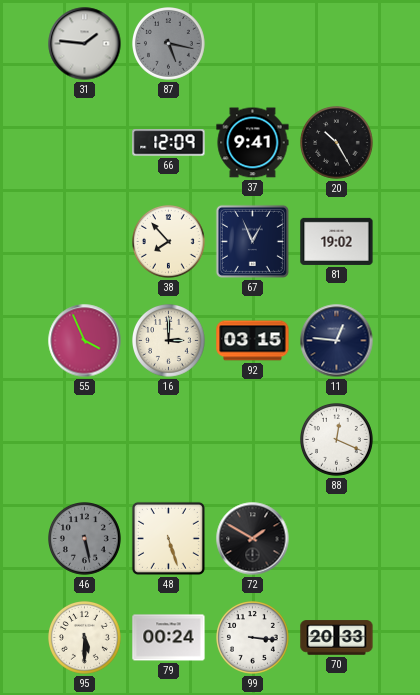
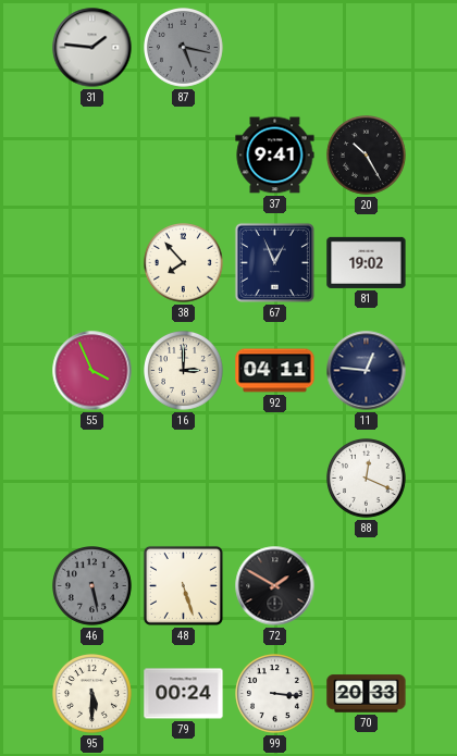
66: 12:09 -> none (169, 143)
92: 03:15 -> 04:11 (275, 371)
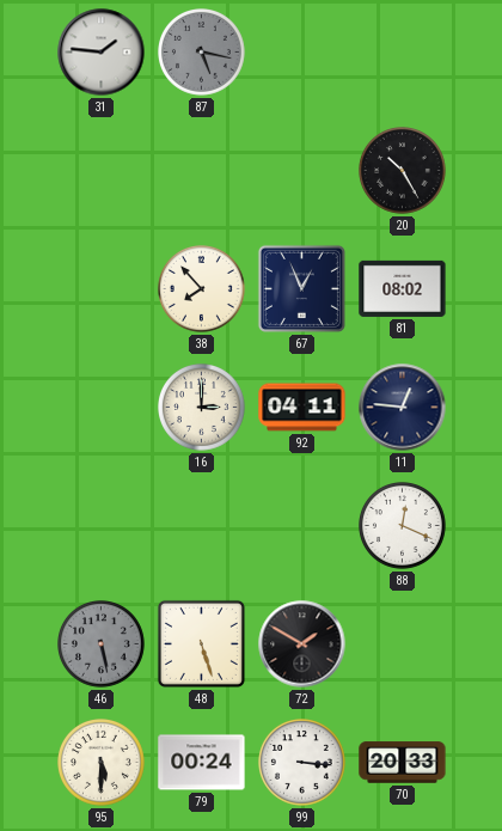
37: 9:41 -> none (275, 156)
81: 19:02 -> 08:02 (403, 288)
55: 3:56 -> none (92, 371)
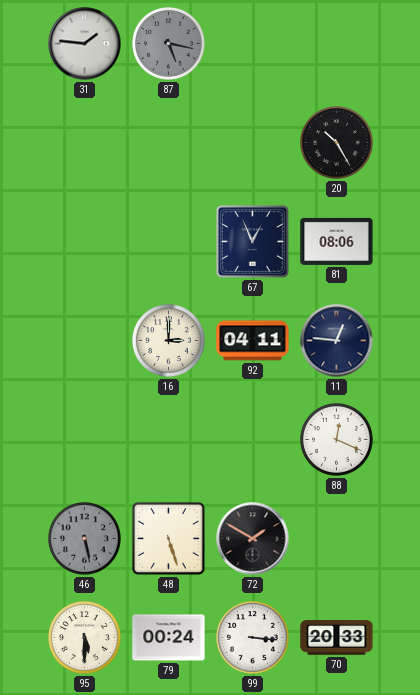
38: 7:53 -> none (202, 289)
81: 08:02 -> 08:06 (337, 241)
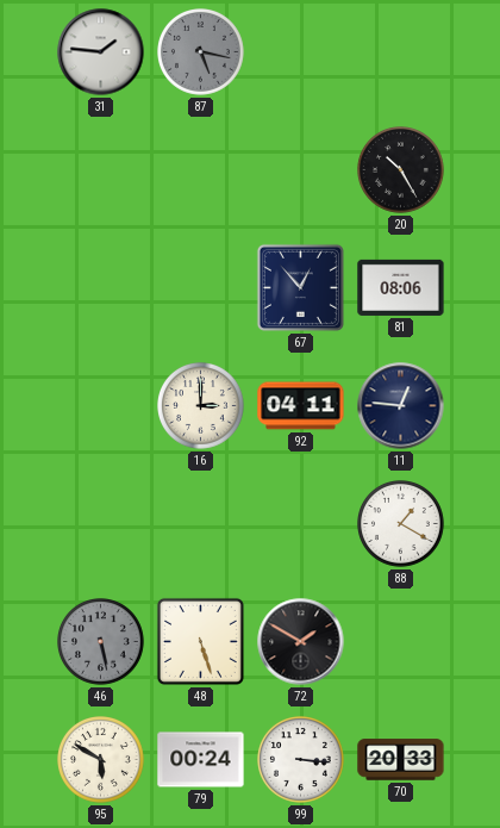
67: 12:56 -> 12:53 (300, 287)
88: 12:19 -> 1:20 (401, 524)
95: 5:30 -> 5:50 (101, 760)
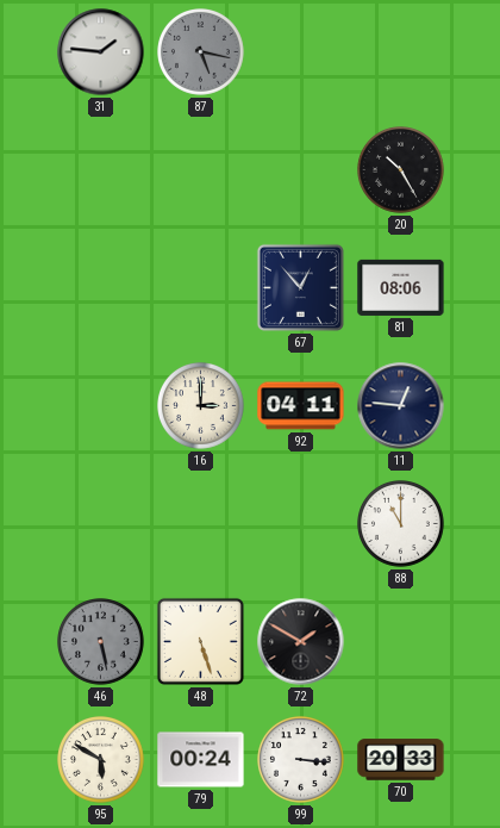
88: 1:20 -> 11:00 (401, 524)
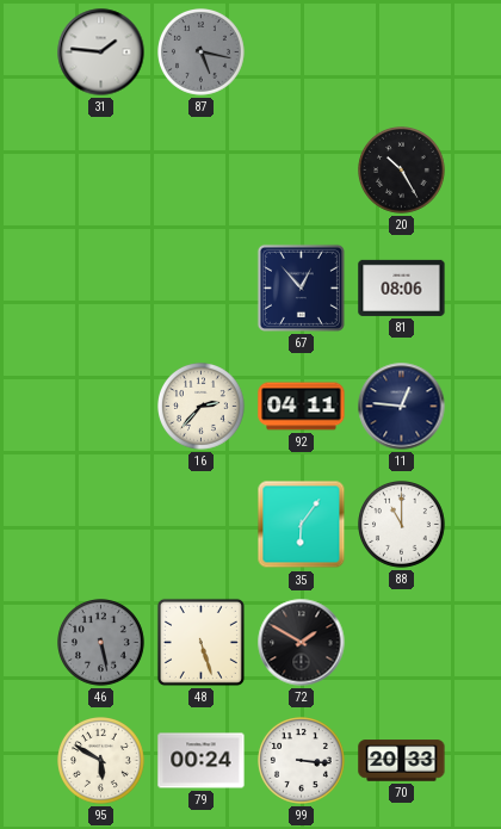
16: 3:00 -> 2:37 (202, 407)
35: none -> 6:06 (302, 525)
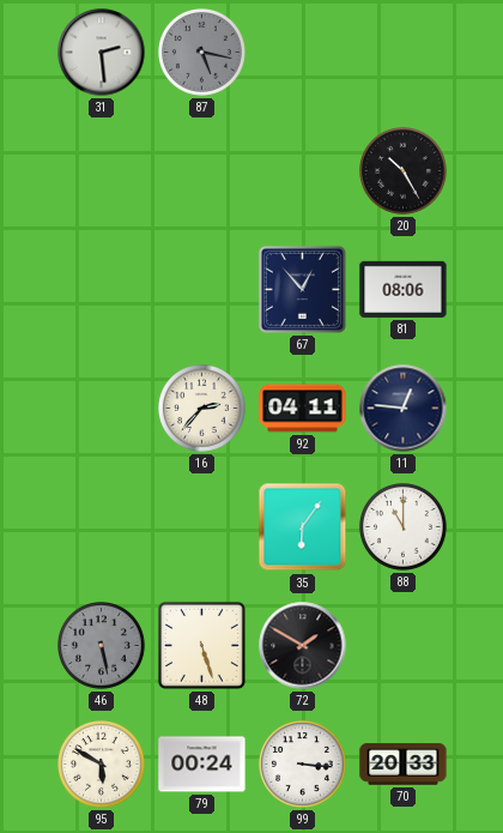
31: 1:46 -> 2:29 (102, 53)
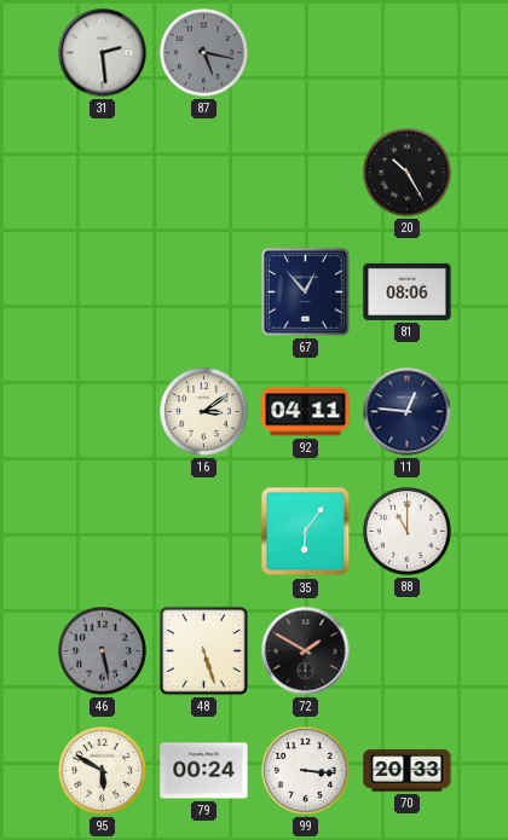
16: 2:37 -> 3:09 (204, 412)
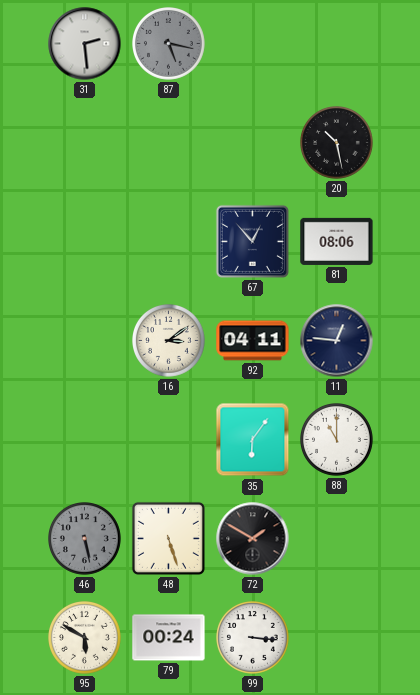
20: 10:25 -> 10:28 (337, 143)
70: 20:33 -> none (408, 771)
